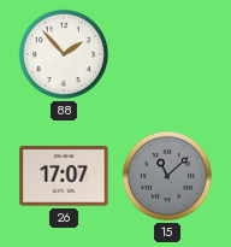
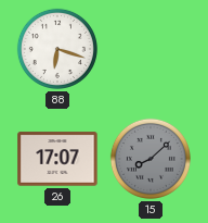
88: 1:53 -> 6:18 (57, 49)
15: 11:08 -> 8:08 (151, 159)
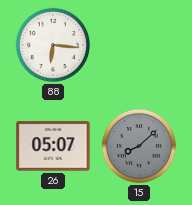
88: 6:18 -> 6:16 (53, 45)
26: 17:07 -> 05:07 (53, 146)
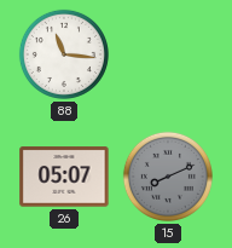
88: 6:16 -> 11:16 (64, 54)
15: 8:08 -> 8:11 (168, 177)
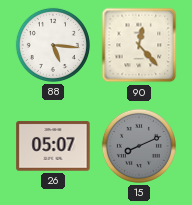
88: 11:16 -> 5:16 (53, 45)
90: none -> 12:23 (139, 45)
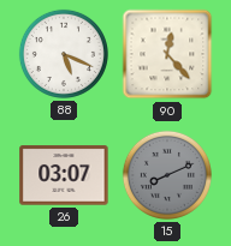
88: 5:16 -> 5:19 (64, 54)
26: 05:07 -> 03:07 (64, 175)
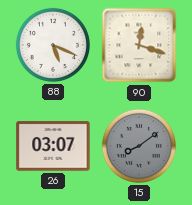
90: 12:23 -> 12:18 (139, 45)
15: 8:11 -> 8:09 (139, 146)
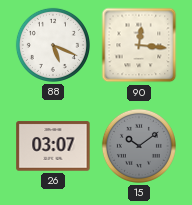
90: 12:18 -> 12:16 (139, 45)
15: 8:09 -> 10:09 (139, 146)
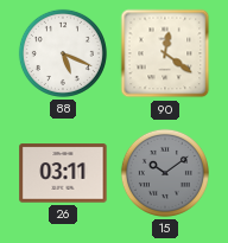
90: 12:16 -> 12:21 (165, 53)
26: 03:07 -> 03:11 (63, 173)
